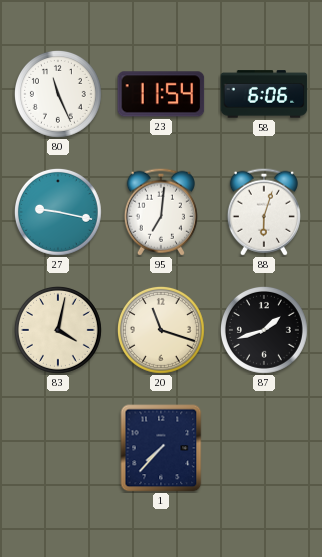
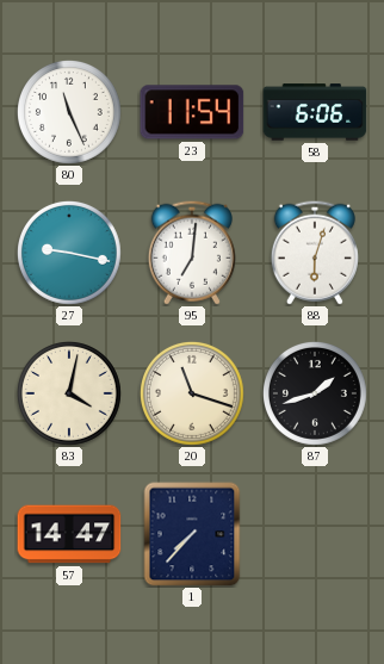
57: none -> 14:47 (69, 534)
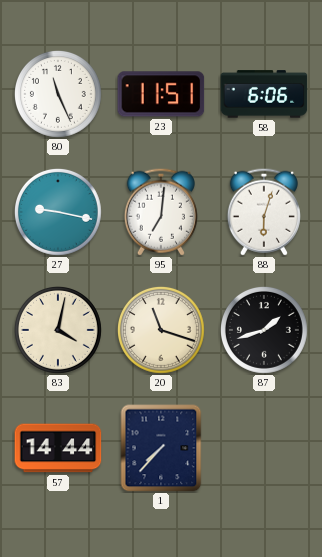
23: 11:54 -> 11:51 (161, 94)
57: 14:47 -> 14:44 (58, 448)
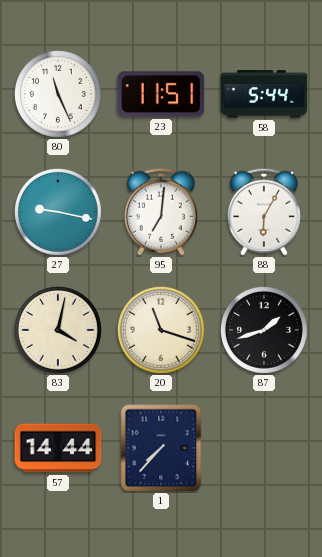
58: 6:06 -> 5:44 (264, 94)
88: 6:03 -> 6:05 (264, 212)
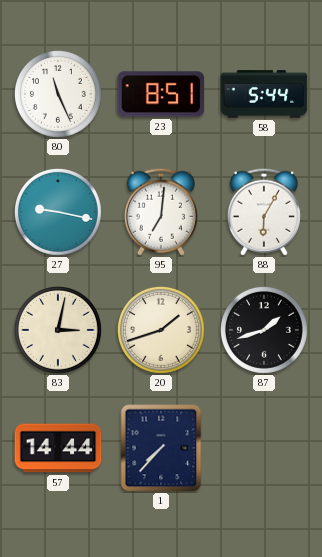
23: 11:51 -> 8:51 (161, 94)
83: 4:02 -> 3:02 (58, 330)
20: 11:18 -> 1:42 (161, 330)
